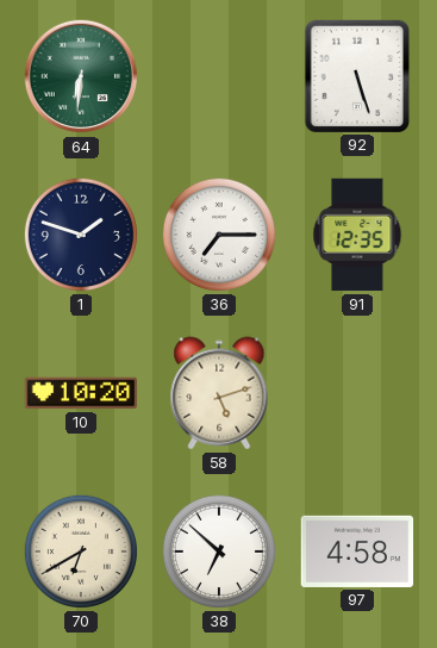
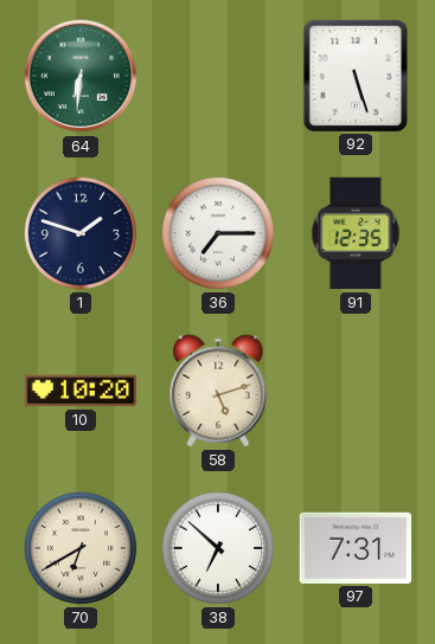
97: 4:58 -> 7:31 (356, 548)
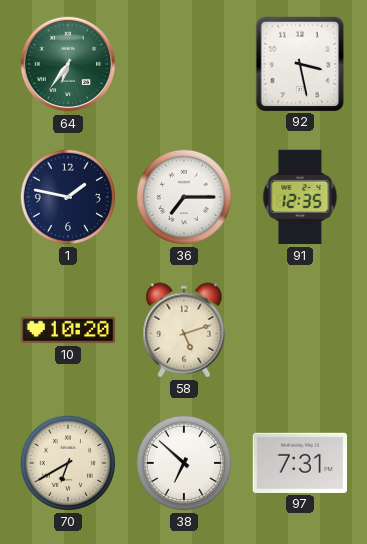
64: 6:31 -> 6:36 (68, 64)
92: 5:27 -> 3:28 (299, 63)
1: 1:48 -> 1:47 (68, 197)
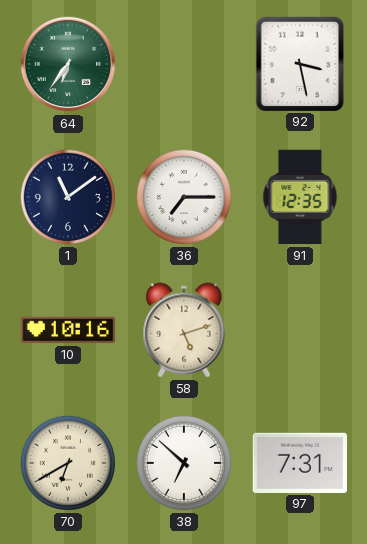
1: 1:47 -> 11:09 (68, 197)
10: 10:20 -> 10:16 (68, 330)
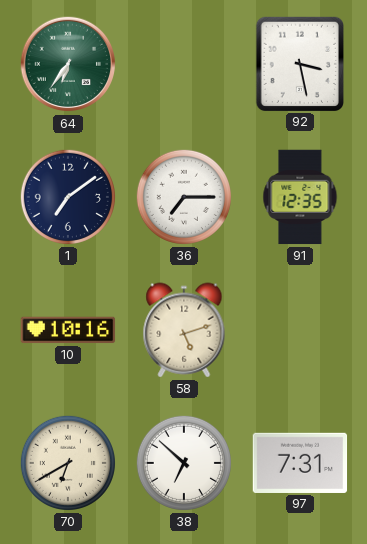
1: 11:09 -> 7:09 (68, 197)
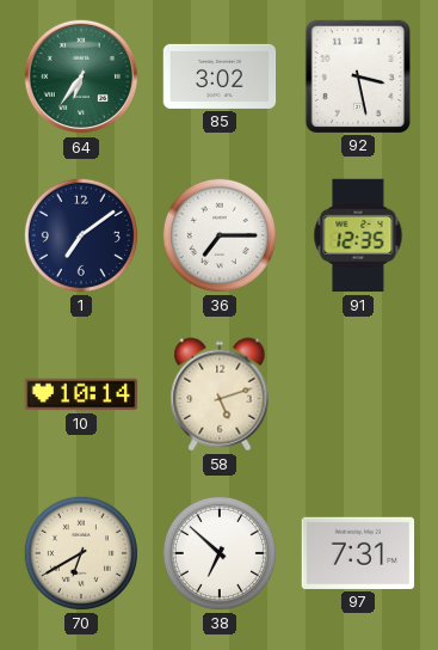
85: none -> 3:02 (220, 76)
10: 10:16 -> 10:14 (81, 394)
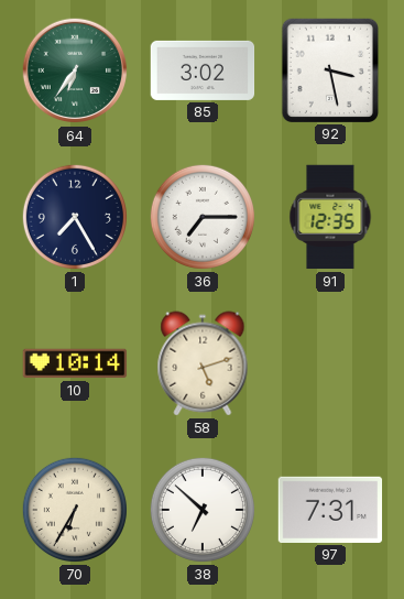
1: 7:09 -> 7:25 (75, 217)
70: 6:40 -> 6:35 (75, 510)
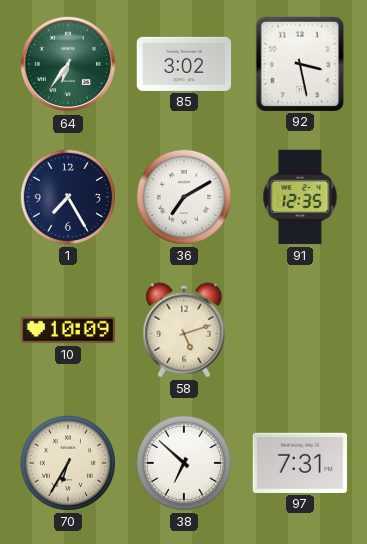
36: 7:15 -> 7:10 (184, 197)
10: 10:14 -> 10:09 (68, 330)
